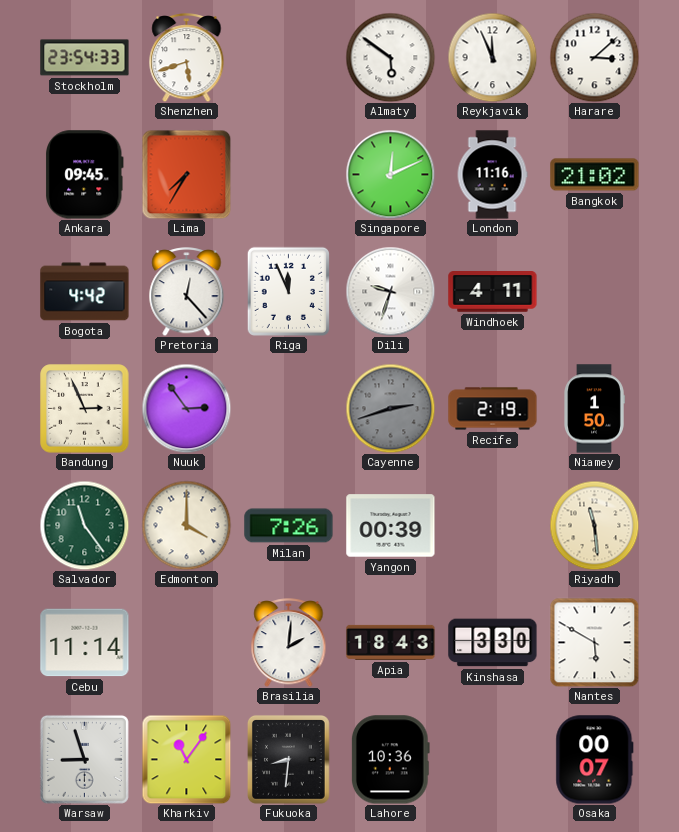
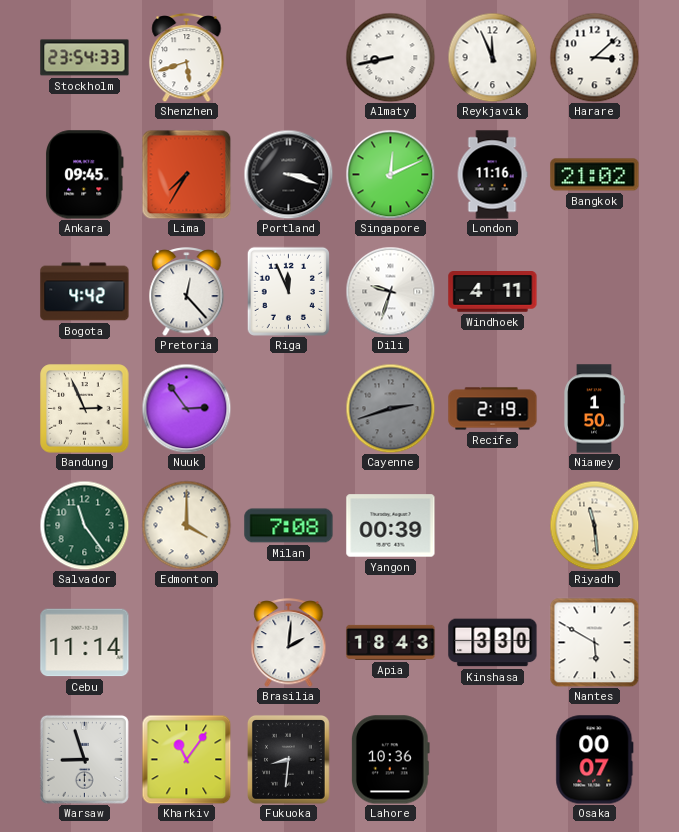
Almaty: 5:51 -> 8:43 (390, 57)
Portland: none -> 3:18 (288, 174)
Milan: 7:26 -> 7:08 (289, 526)
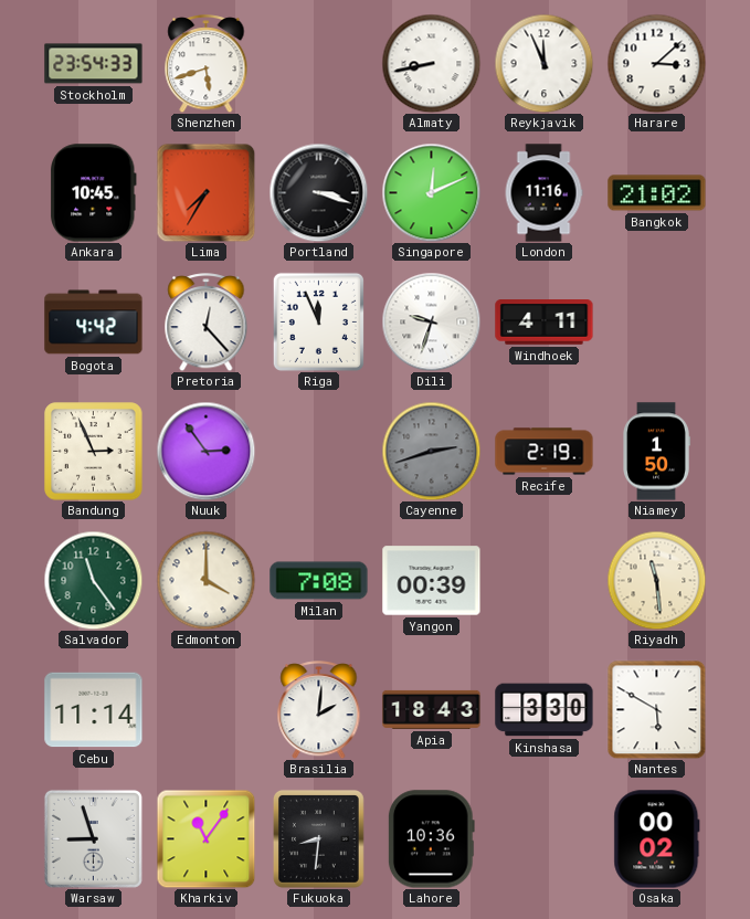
Ankara: 09:45 -> 10:45 (93, 193)
Osaka: 00:07 -> 00:02 (657, 839)
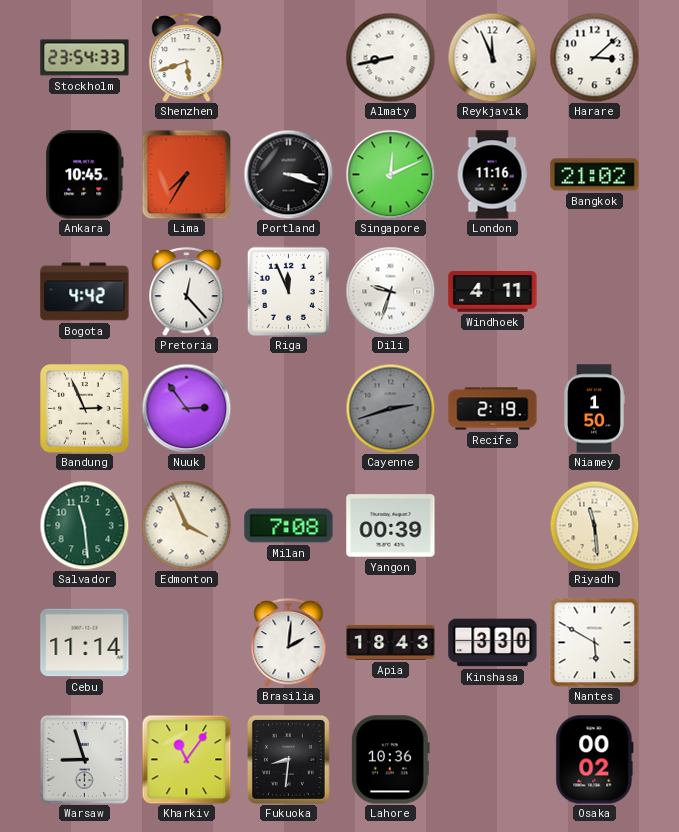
Salvador: 11:24 -> 11:29 (84, 525)
Edmonton: 4:00 -> 3:56 (186, 525)
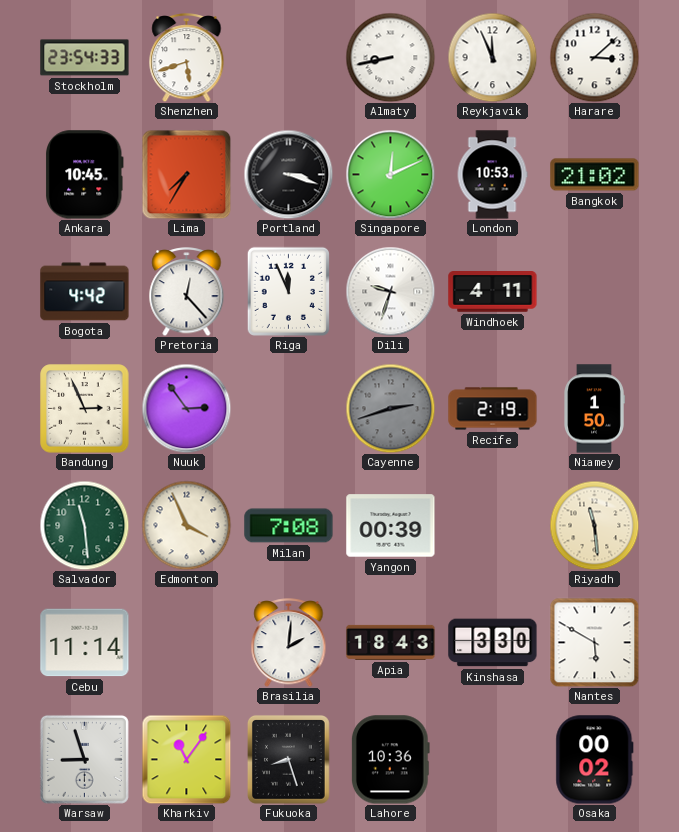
London: 11:16 -> 10:53 (492, 175)
Fukuoka: 8:31 -> 8:27 (288, 759)
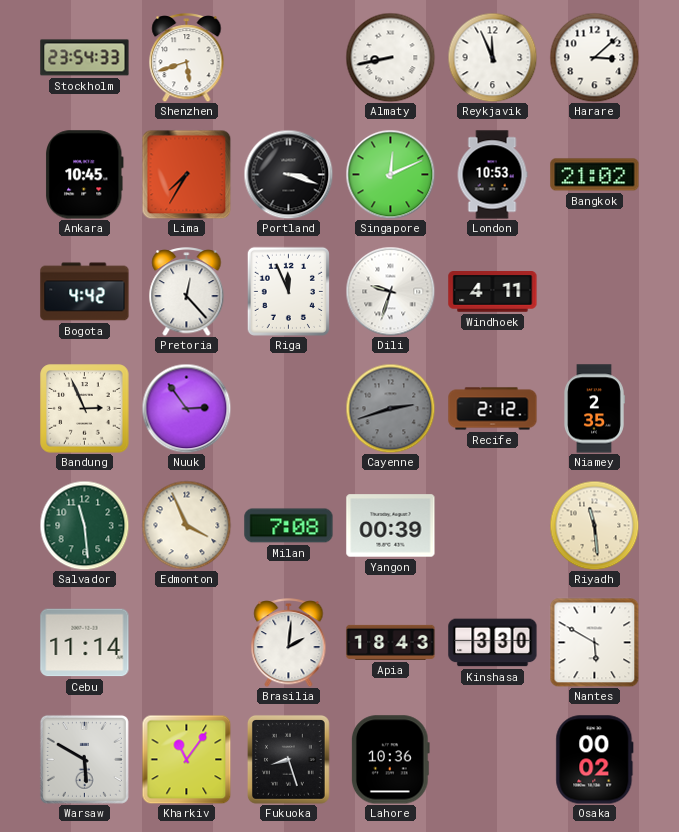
Recife: 2:19 -> 2:12 (493, 409)
Niamey: 1:50 -> 2:35 (594, 409)
Warsaw: 8:57 -> 5:50 (84, 759)
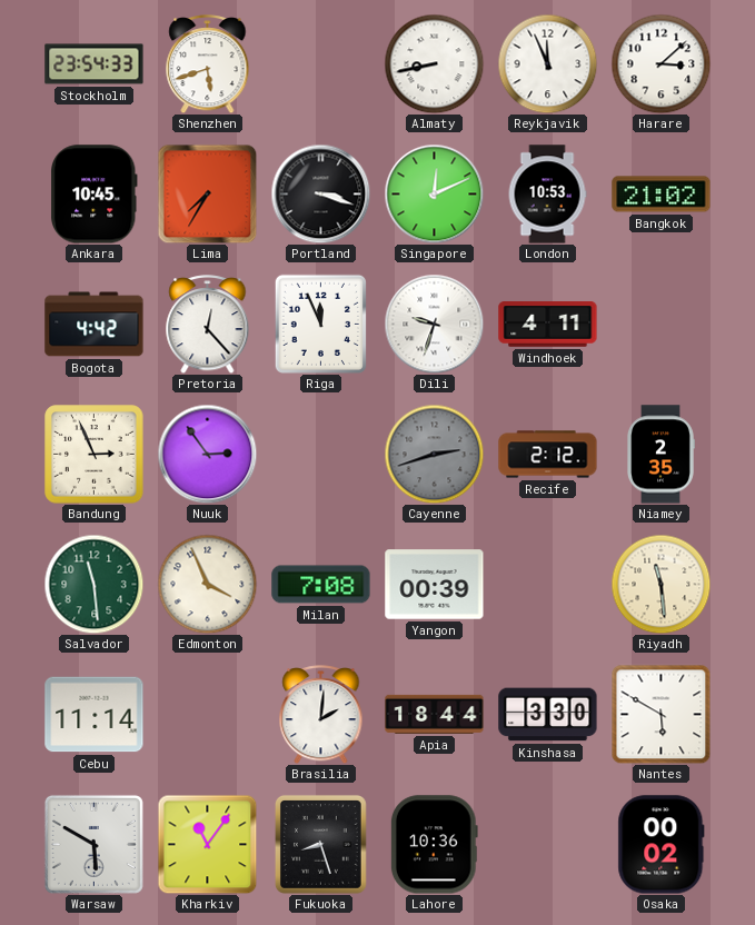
Apia: 18:43 -> 18:44 (435, 714)
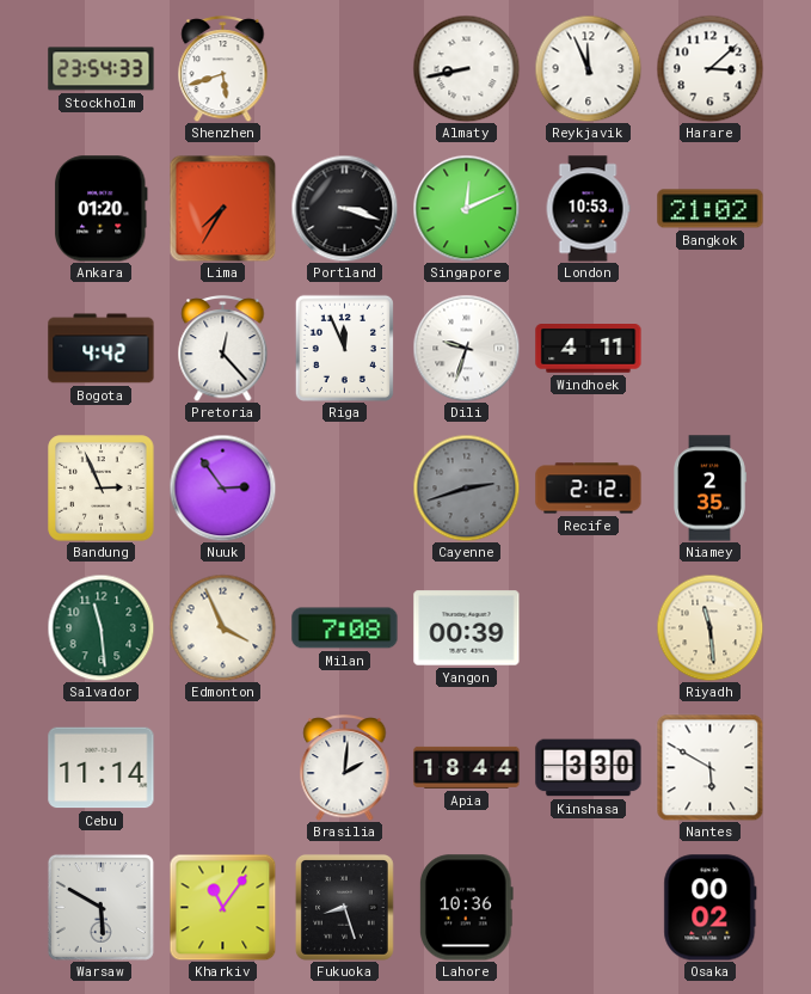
Ankara: 10:45 -> 01:20 (100, 209)
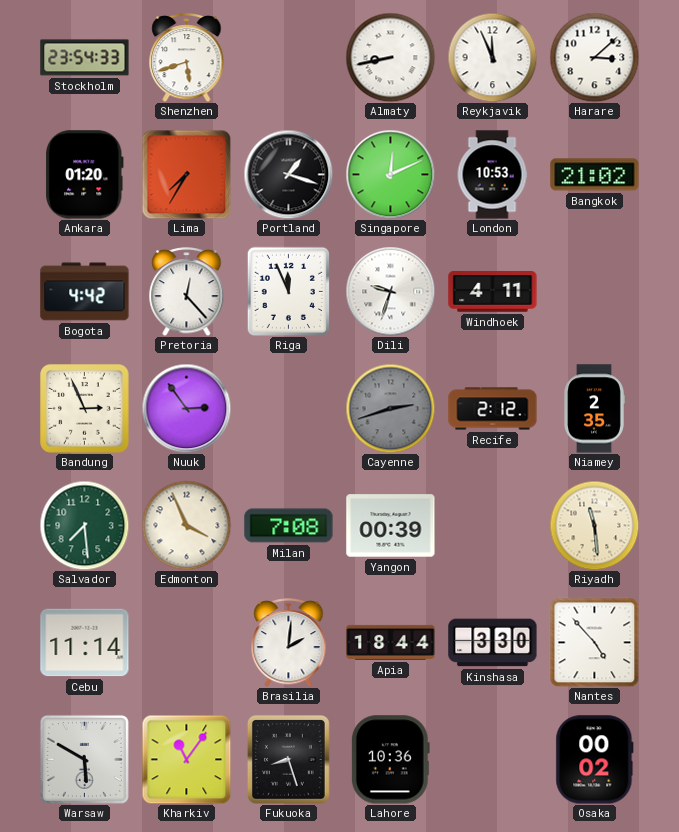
Portland: 3:18 -> 1:18 (288, 174)
Salvador: 11:29 -> 7:29 (84, 525)
Nantes: 5:50 -> 4:53 (594, 642)
